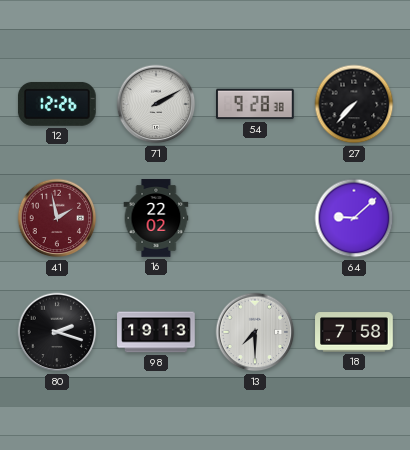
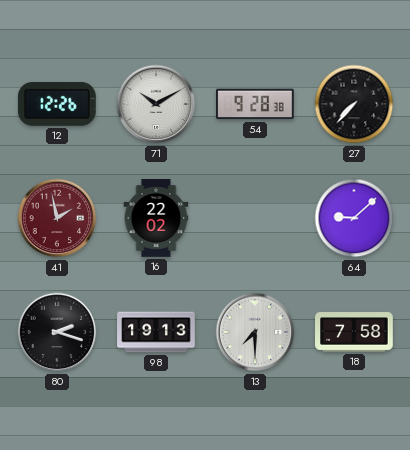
71: 2:10 -> 10:10 (156, 104)
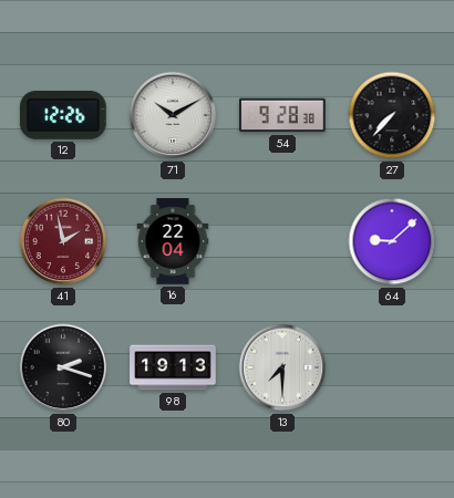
16: 22:02 -> 22:04 (173, 241)
18: 7:58 -> none (354, 332)
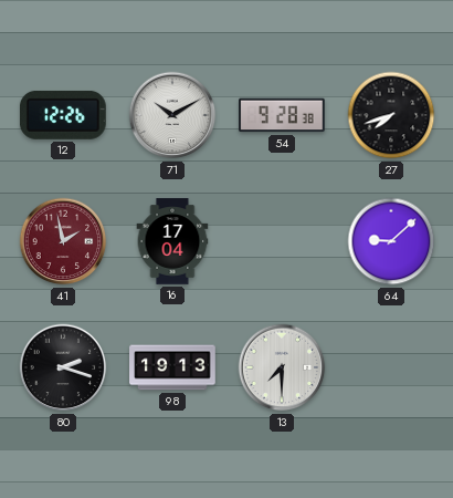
27: 7:37 -> 7:42 (391, 115)
16: 22:04 -> 17:04 (172, 241)
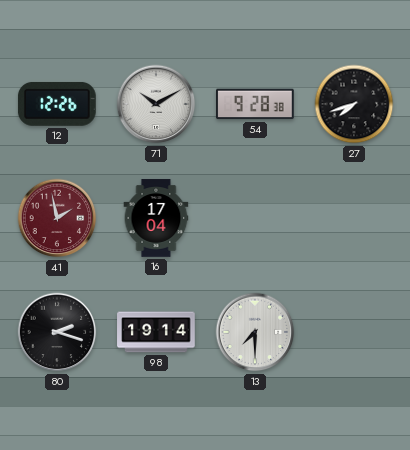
64: 9:08 -> none (391, 241)
98: 19:13 -> 19:14 (156, 332)
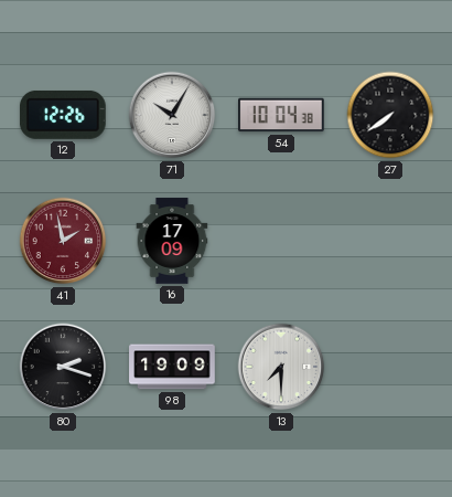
71: 10:10 -> 10:05 (172, 115)
54: 9:28 -> 10:04 (282, 115)
27: 7:42 -> 7:39 (390, 115)
16: 17:04 -> 17:09 (172, 241)
98: 19:14 -> 19:09 (172, 367)
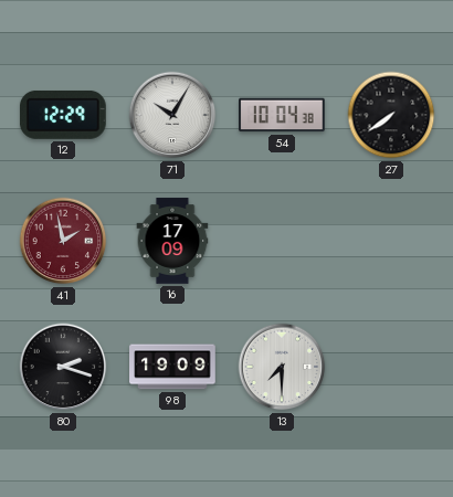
12: 12:26 -> 12:29 (63, 115)
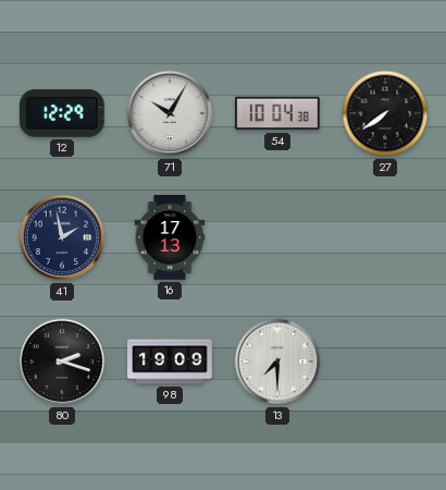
41 dial: burgundy -> navy (62, 237)
16: 17:09 -> 17:13 (170, 237)
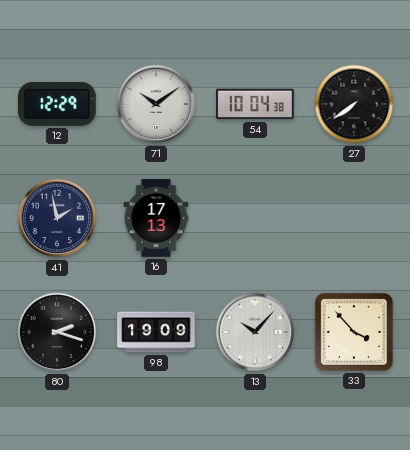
71: 10:05 -> 10:09 (156, 104)
13: 7:30 -> 10:07 (255, 332)
33: none -> 3:53 (354, 332)
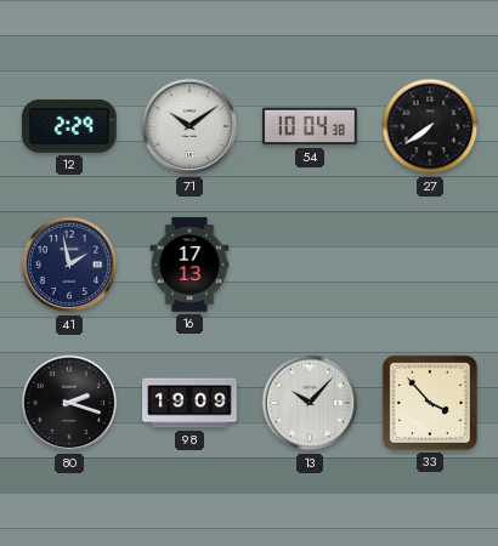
12: 12:29 -> 2:29 (69, 126)
